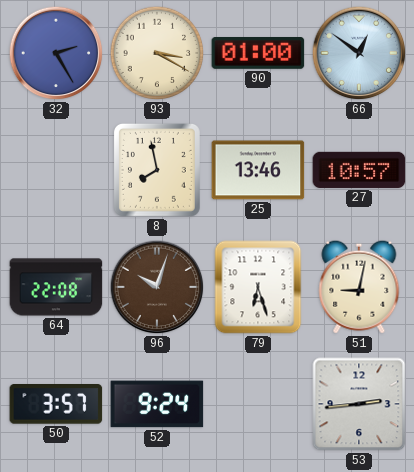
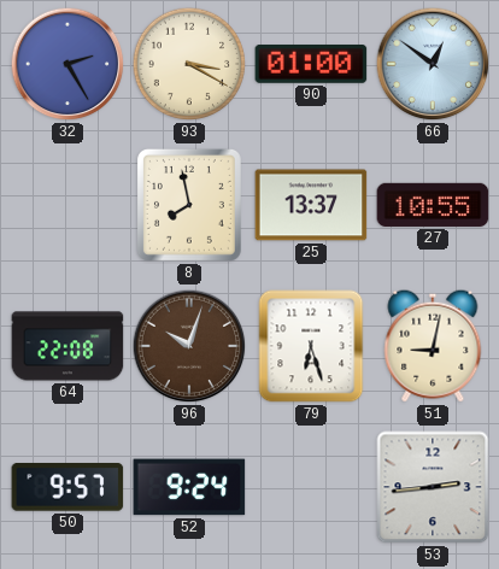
25: 13:46 -> 13:37 (311, 205)
27: 10:57 -> 10:55 (433, 205)
50: 3:57 -> 9:57 (67, 488)
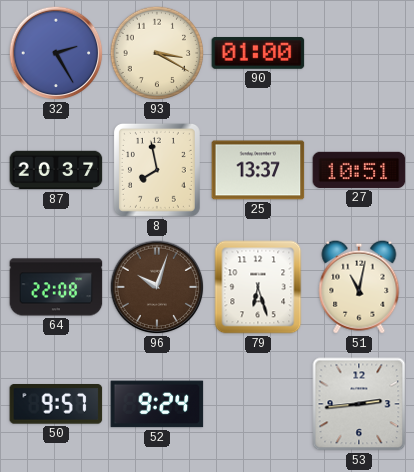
66: 12:51 -> none (433, 64)
87: none -> 20:37 (56, 170)
27: 10:55 -> 10:51 (359, 170)
51: 9:02 -> 11:02 (359, 287)
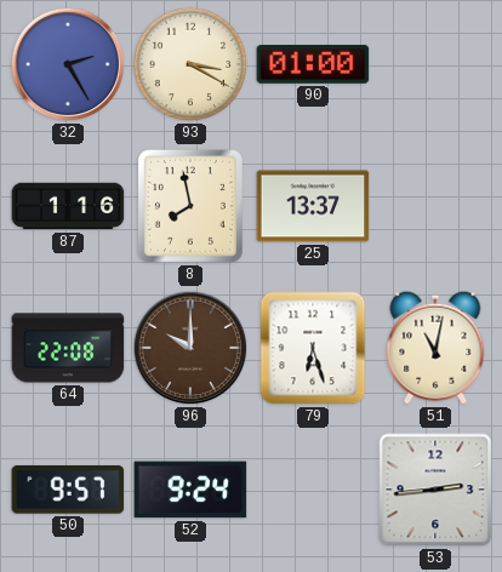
87: 20:37 -> 1:16 (68, 206)
27: 10:51 -> none (359, 170)
96: 10:03 -> 10:00 (190, 348)
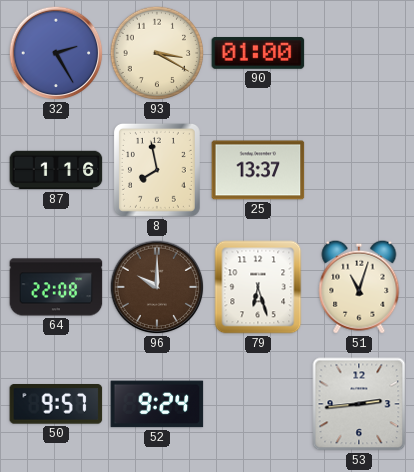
51: 11:02 -> 11:03 (359, 287)
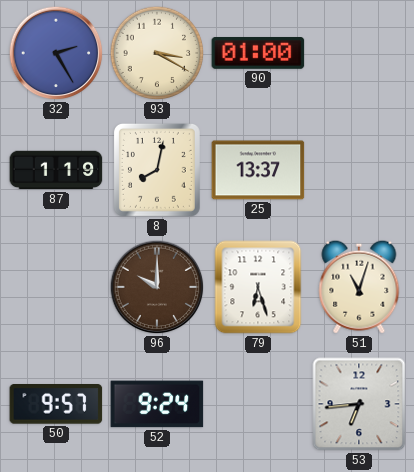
87: 1:16 -> 1:19 (56, 170)
8: 7:58 -> 8:02 (157, 170)
64: 22:08 -> none (56, 287)
53: 2:44 -> 6:44 (359, 404)
